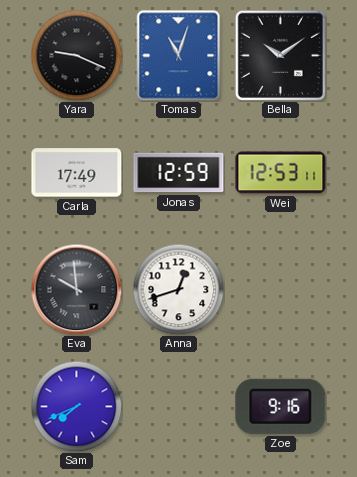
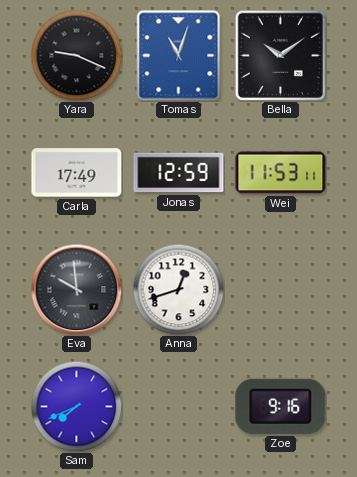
Wei: 12:53 -> 11:53 (281, 173)
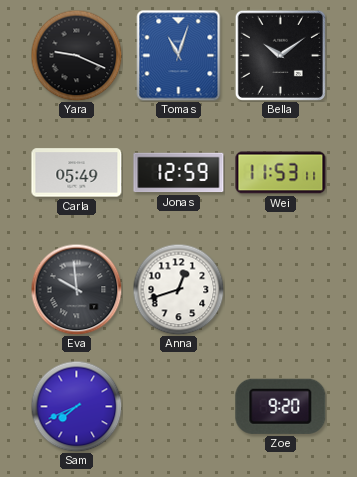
Carla: 17:49 -> 05:49 (77, 173)
Zoe: 9:16 -> 9:20 (281, 406)
